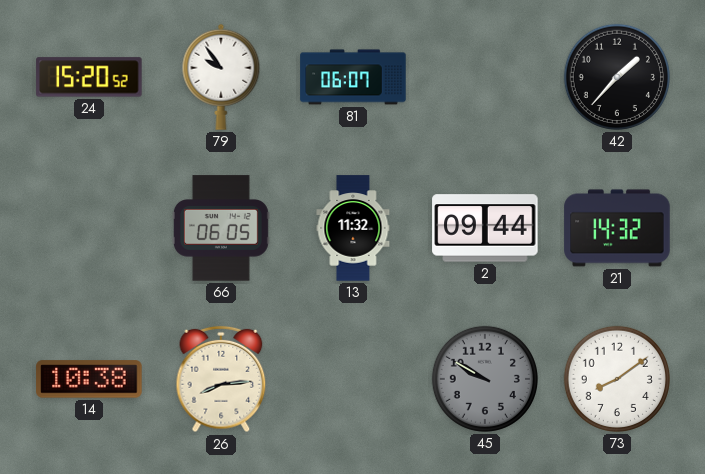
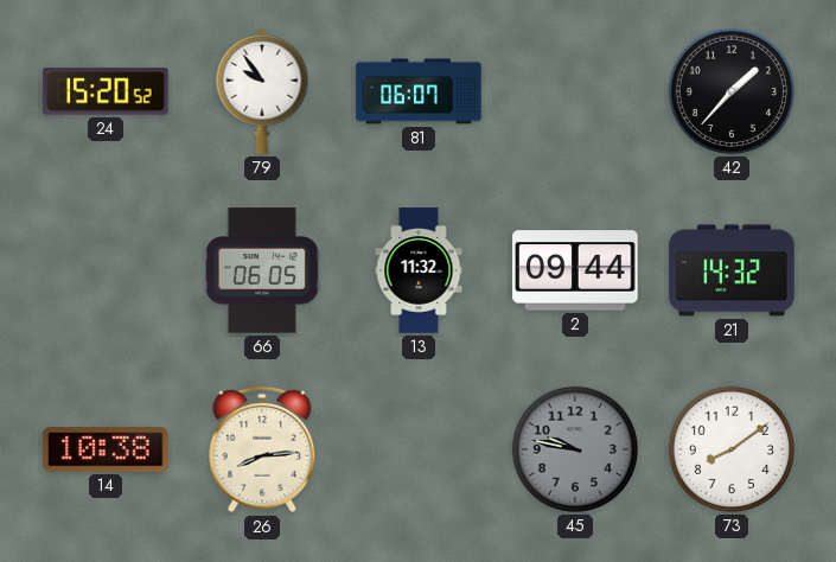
45: 9:50 -> 9:47 (575, 449)
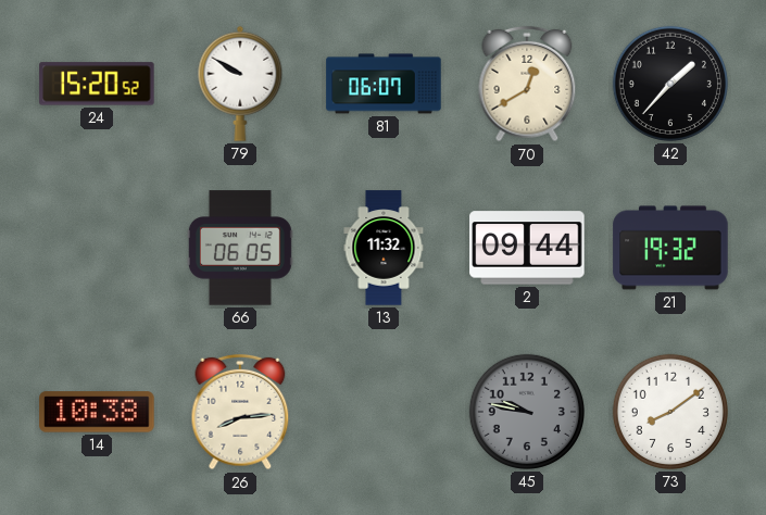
79: 9:54 -> 9:50 (240, 84)
70: none -> 12:40 (527, 84)
21: 14:32 -> 19:32 (670, 248)
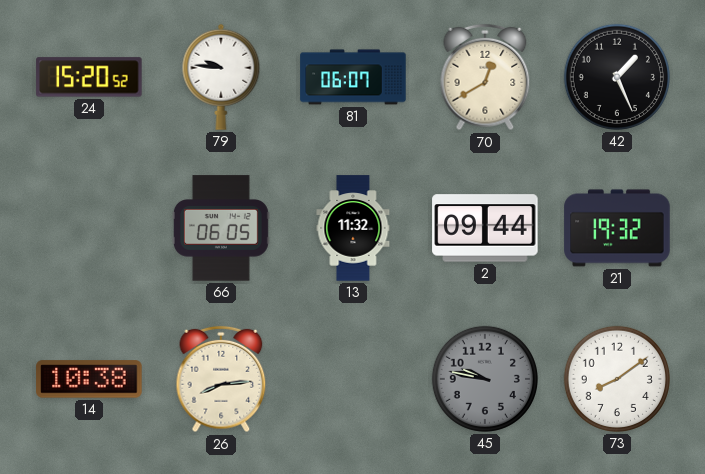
79: 9:50 -> 9:46 (221, 77)
42: 1:37 -> 1:26 (617, 77)
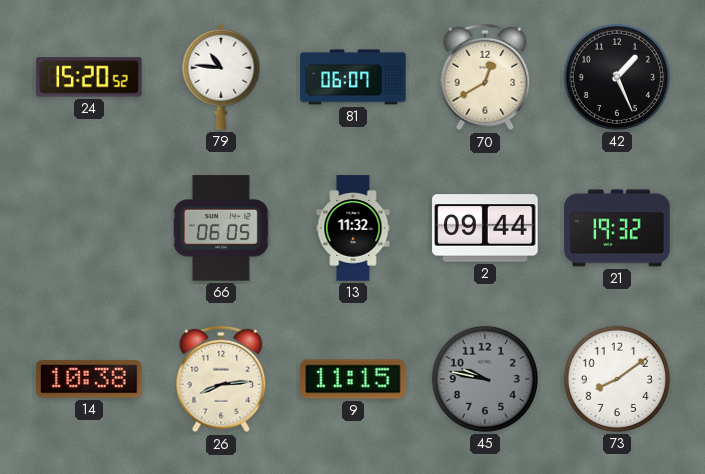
79: 9:46 -> 10:46 (221, 77)
9: none -> 11:15 (353, 379)
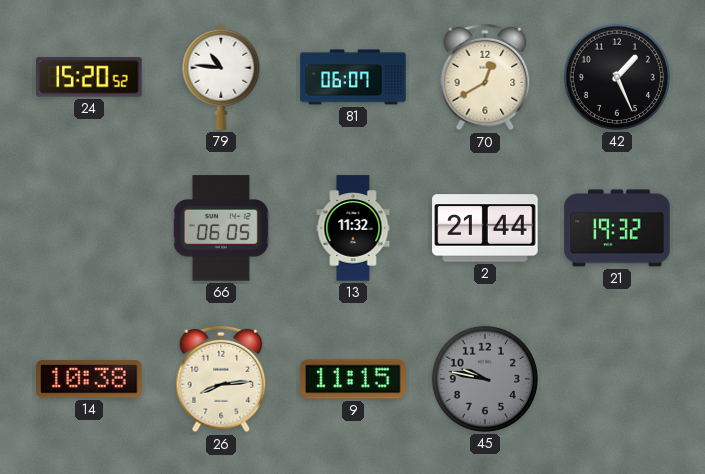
2: 09:44 -> 21:44 (485, 228)
73: 8:09 -> none (617, 379)
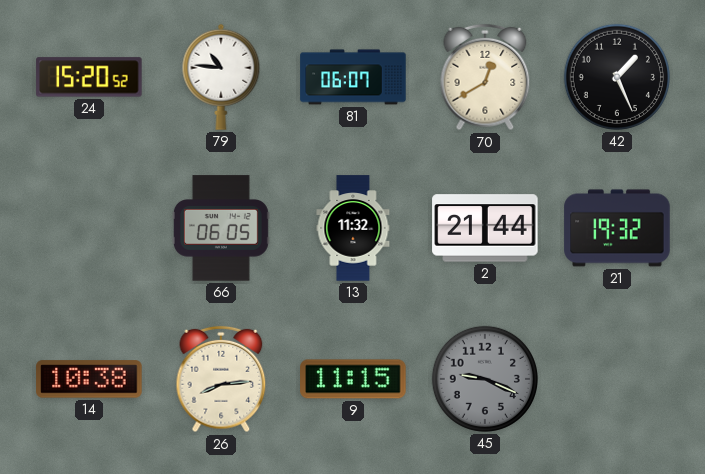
45: 9:47 -> 9:19 (485, 379)
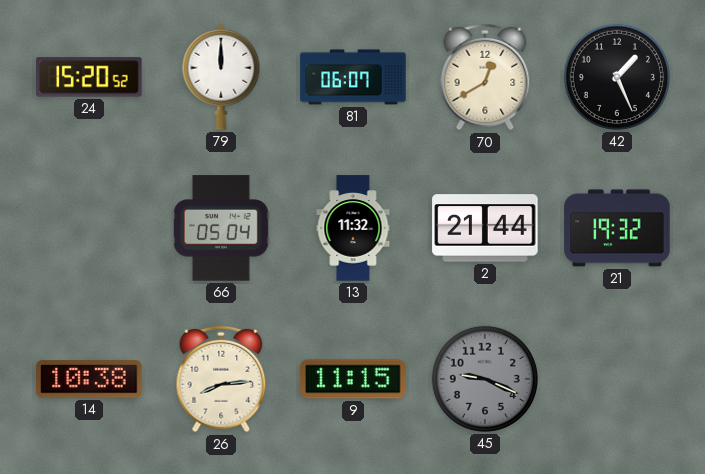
79: 10:46 -> 12:00 (221, 77)
66: 06:05 -> 05:04 (221, 228)
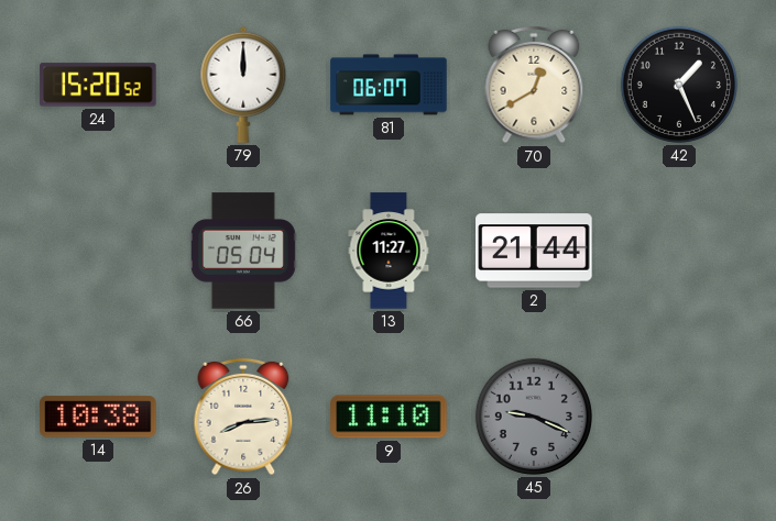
13: 11:32 -> 11:27 (389, 251)
21: 19:32 -> none (617, 228)
9: 11:15 -> 11:10 (389, 417)
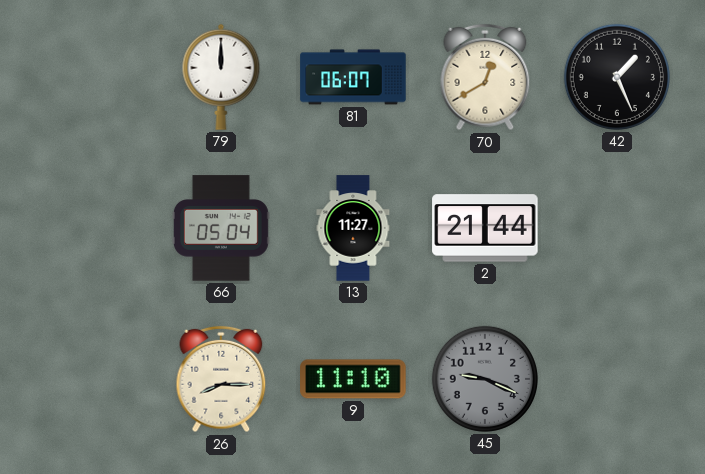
24: 15:20 -> none (98, 85)
14: 10:38 -> none (98, 417)
26: 8:14 -> 8:15 (221, 379)
